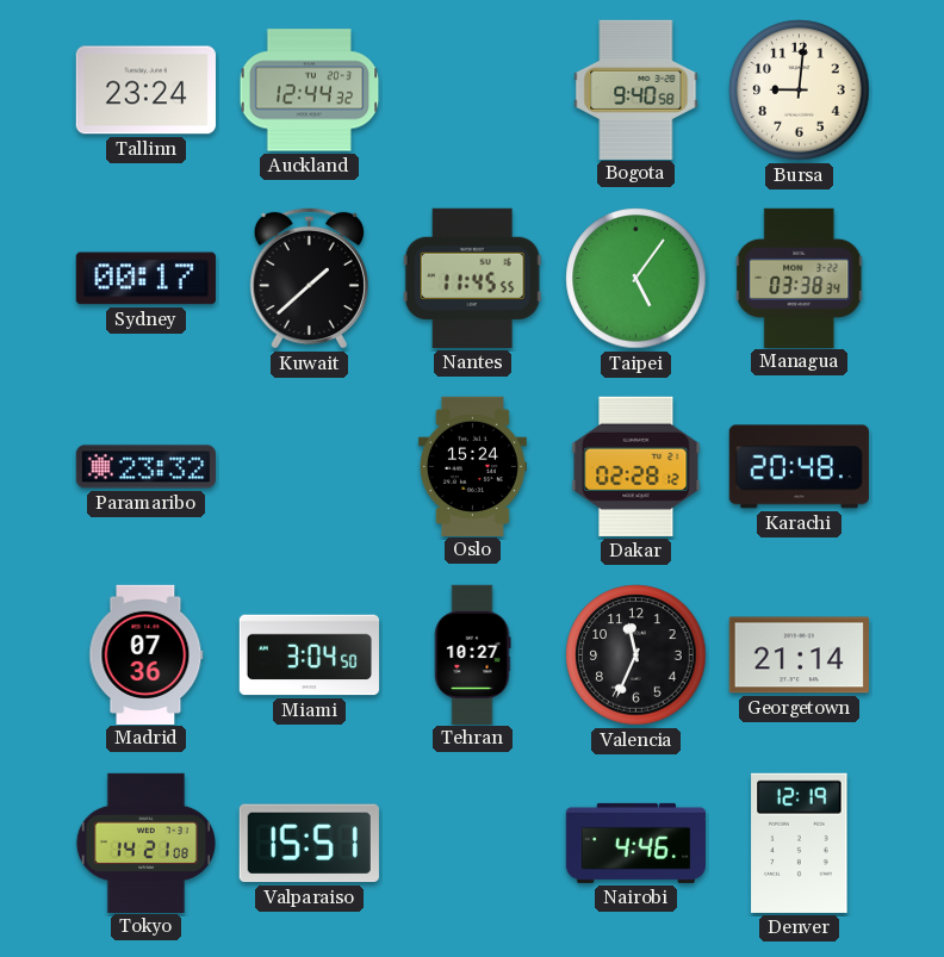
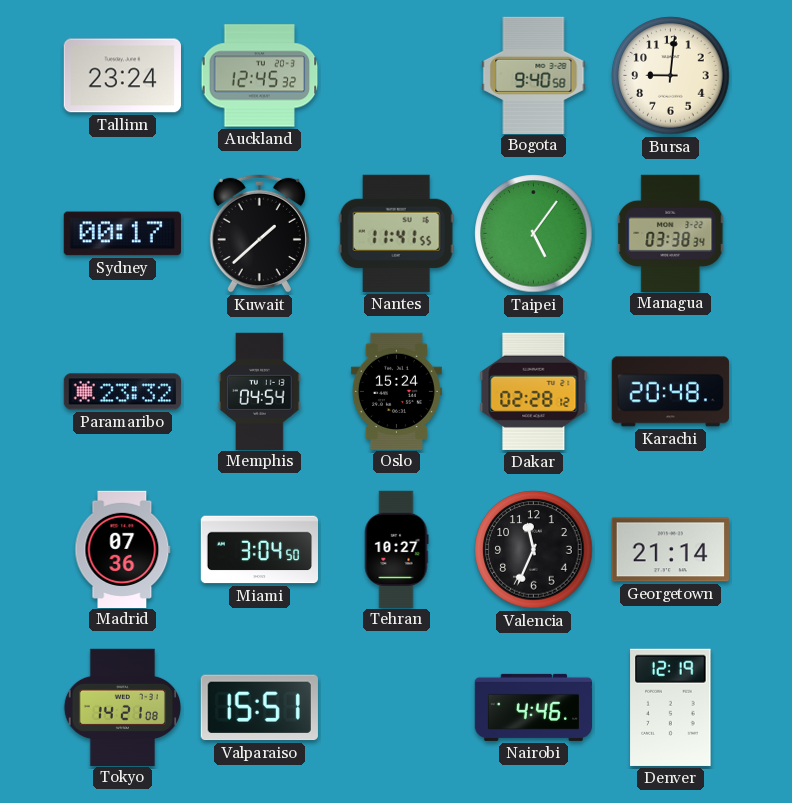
Auckland: 12:44 -> 12:45 (260, 76)
Nantes: 11:45 -> 11:41 (396, 233)
Memphis: none -> 04:54 (260, 391)
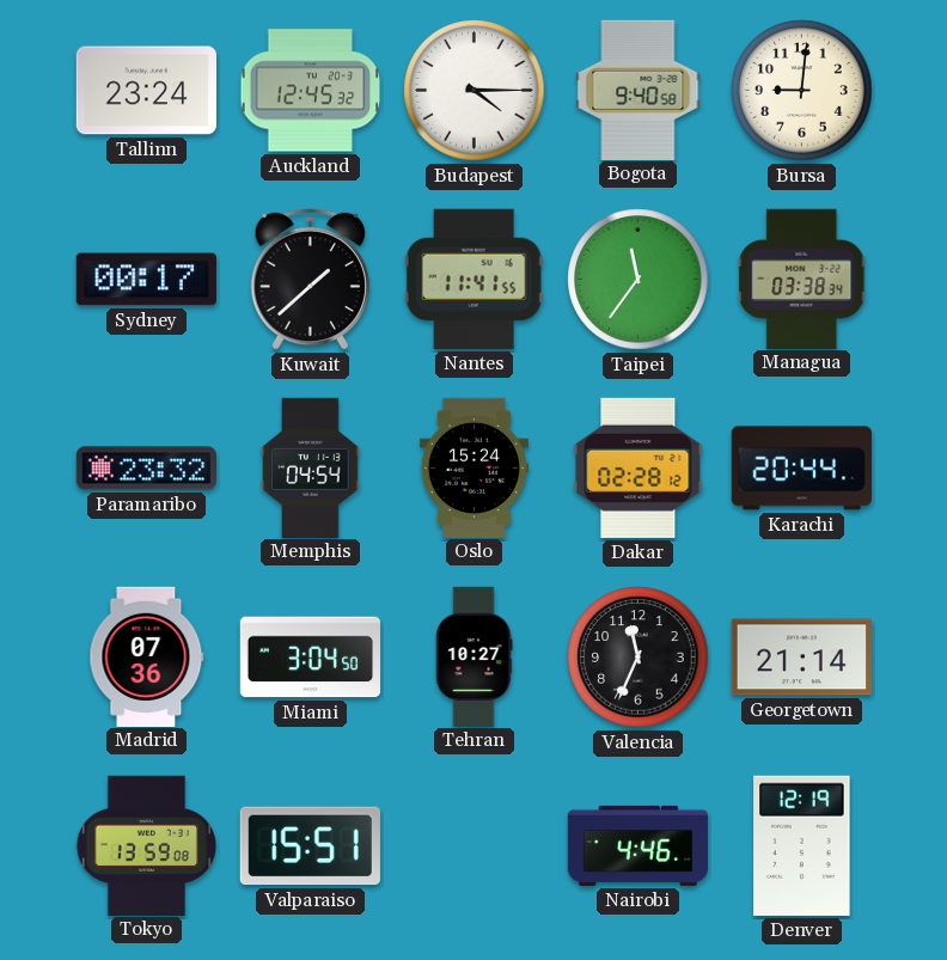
Budapest: none -> 4:15 (475, 91)
Taipei: 5:06 -> 11:36 (639, 280)
Karachi: 20:48 -> 20:44 (801, 469)
Tokyo: 14:21 -> 13:59 (146, 845)
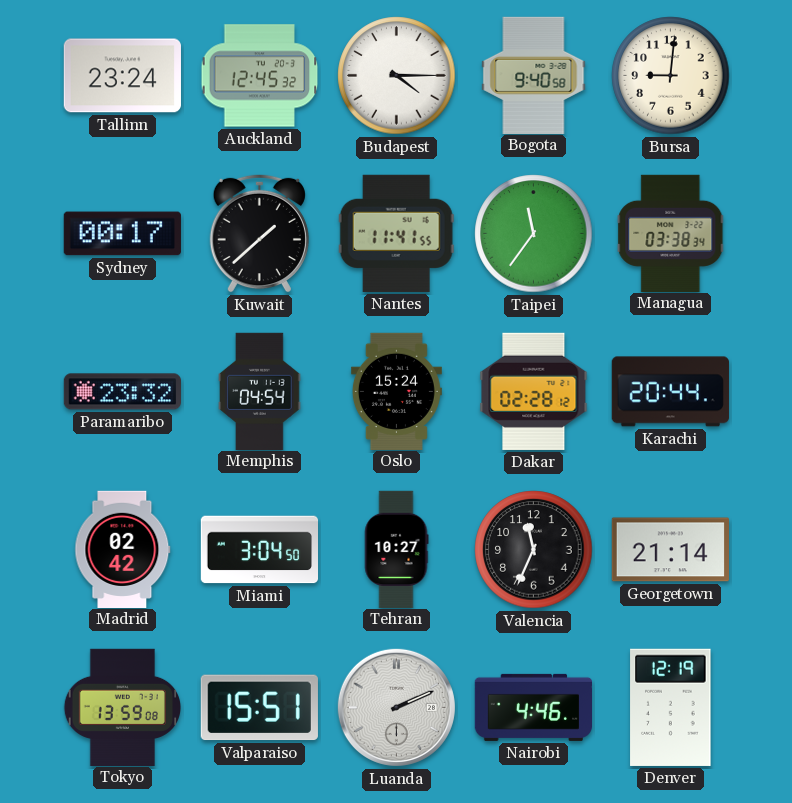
Madrid: 07:36 -> 02:42 (123, 549)
Luanda: none -> 2:11 (396, 707)
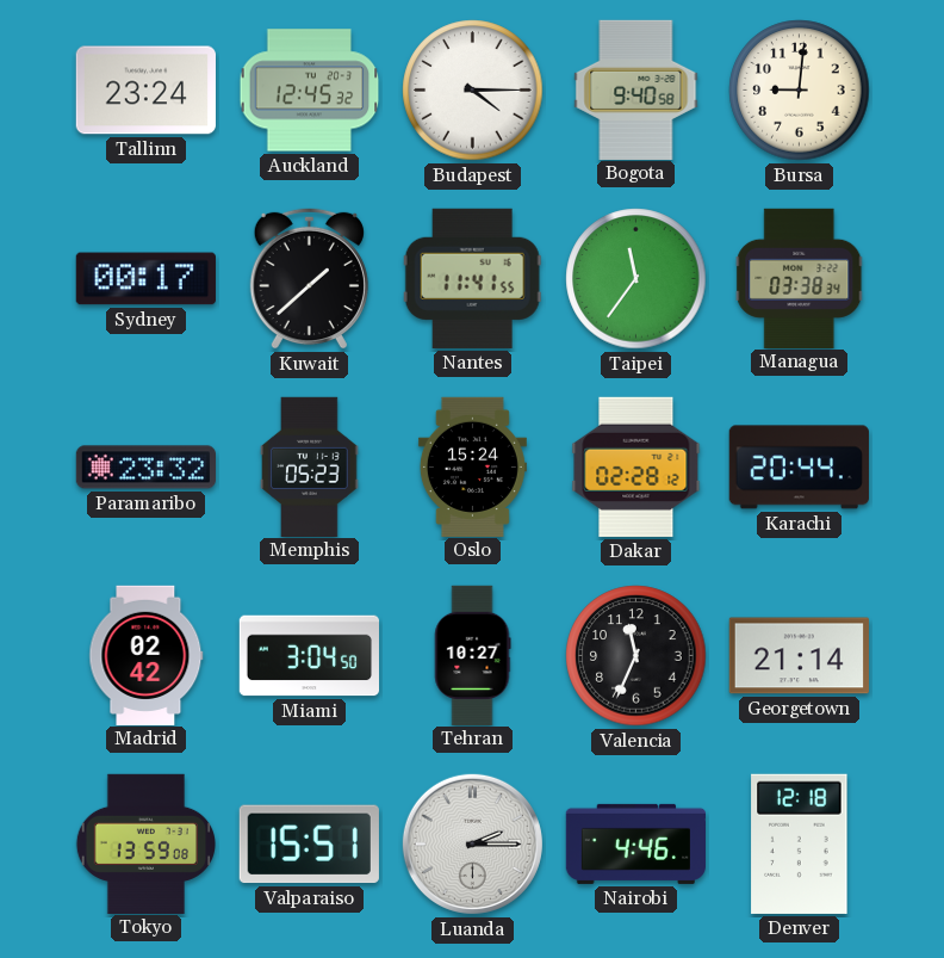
Memphis: 04:54 -> 05:23 (310, 466)
Luanda: 2:11 -> 2:15 (472, 843)
Denver: 12:19 -> 12:18 (800, 843)
